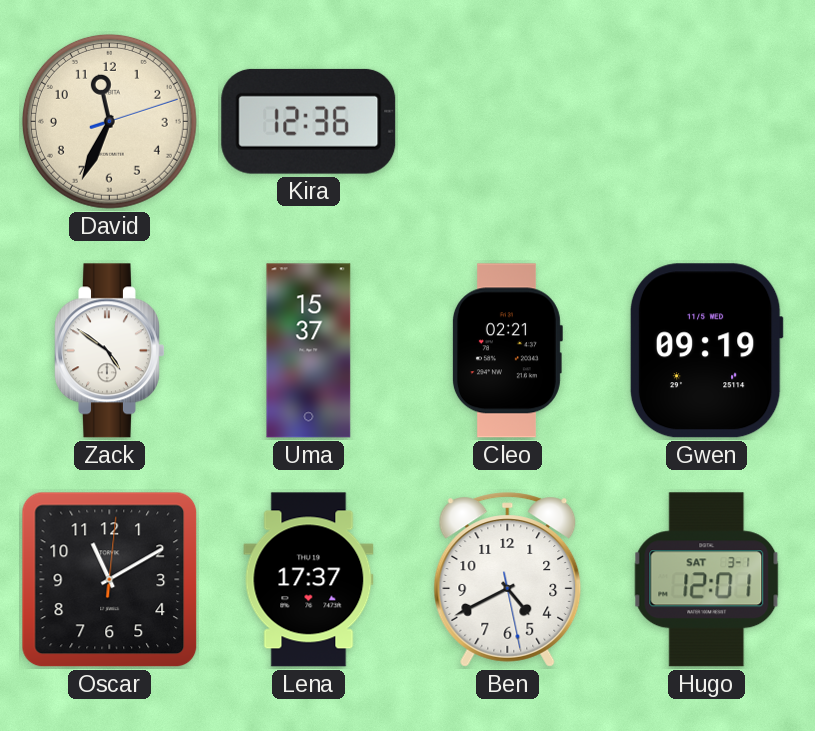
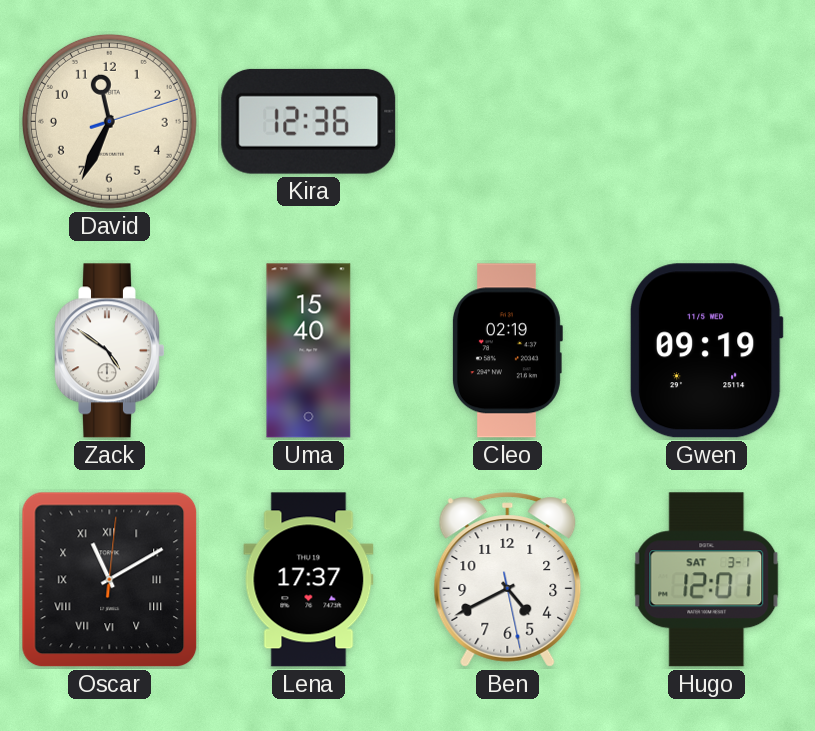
Uma: 15:37 -> 15:40 (309, 351)
Cleo: 02:21 -> 02:19 (507, 351)
Oscar numerals: Arabic -> Roman (110, 580)
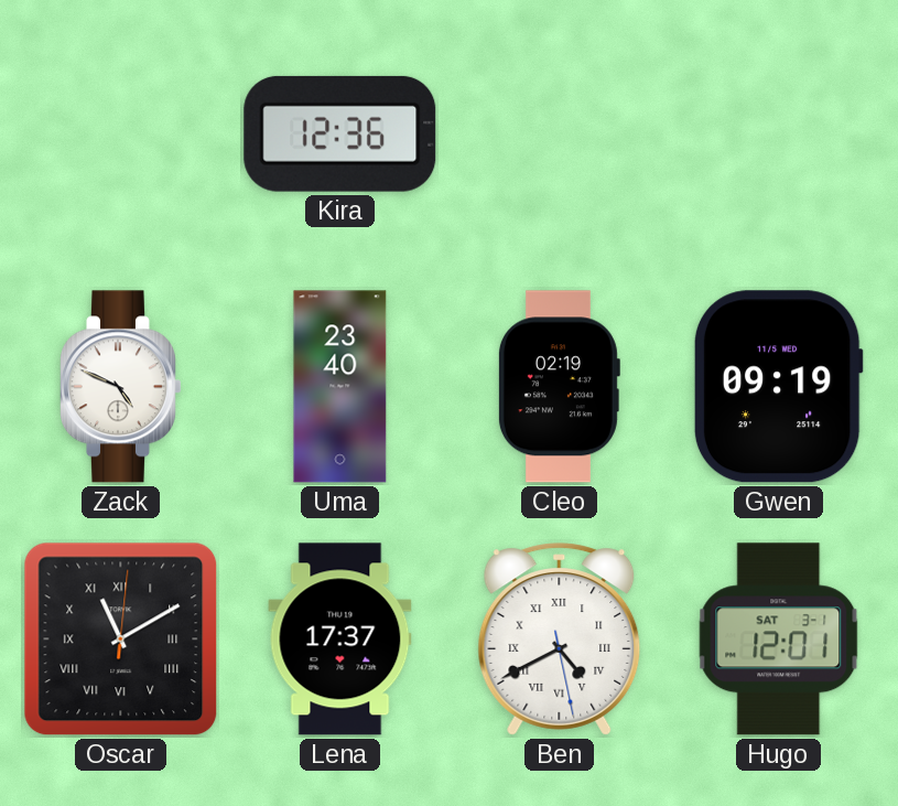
David: 11:34 -> none (109, 121)
Zack: 4:51 -> 4:49 (120, 387)
Uma: 15:40 -> 23:40 (340, 387)
Ben numerals: Arabic -> Roman (560, 640)
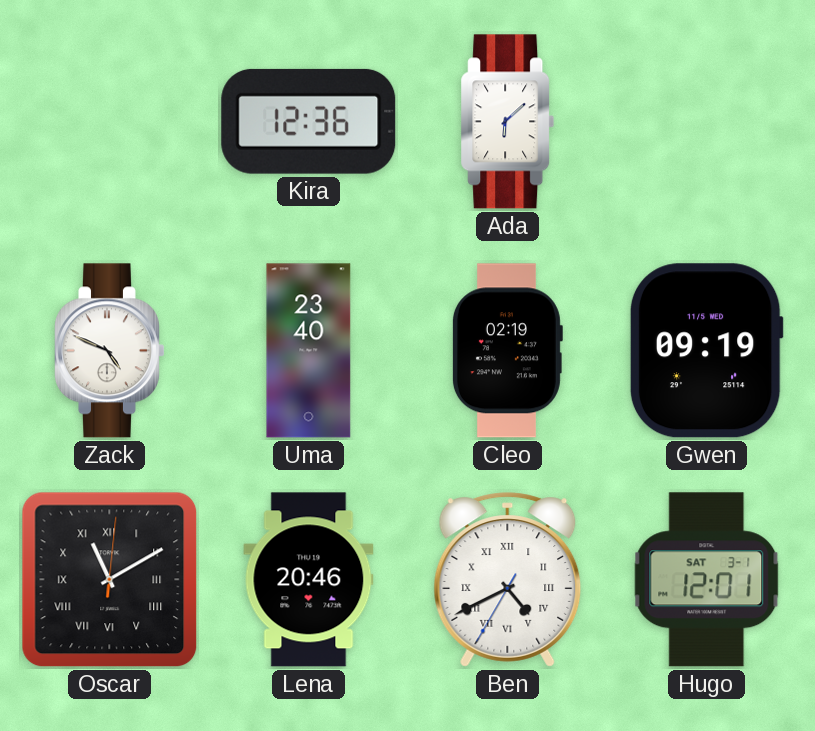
Ada: none -> 6:08 (508, 122)
Lena: 17:37 -> 20:46 (309, 580)
Ben: 4:40:28 -> 4:40:35 (508, 580)
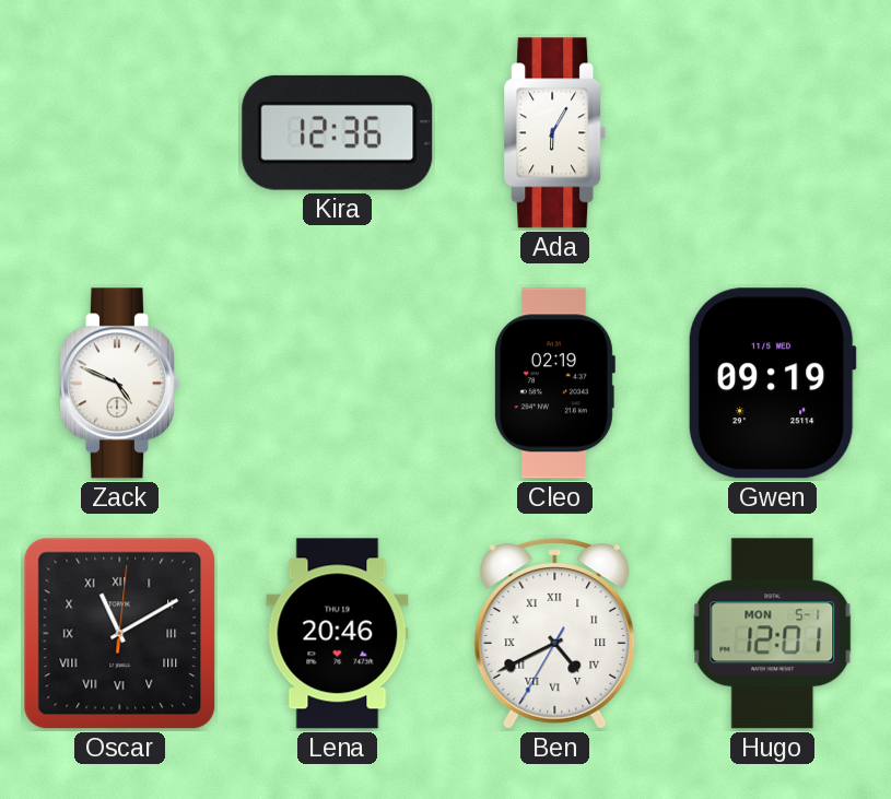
Ada: 6:08 -> 6:05 (555, 133)
Uma: 23:40 -> none (309, 351)
Hugo date: SAT 3-1 -> MON 5-1 (773, 634)
